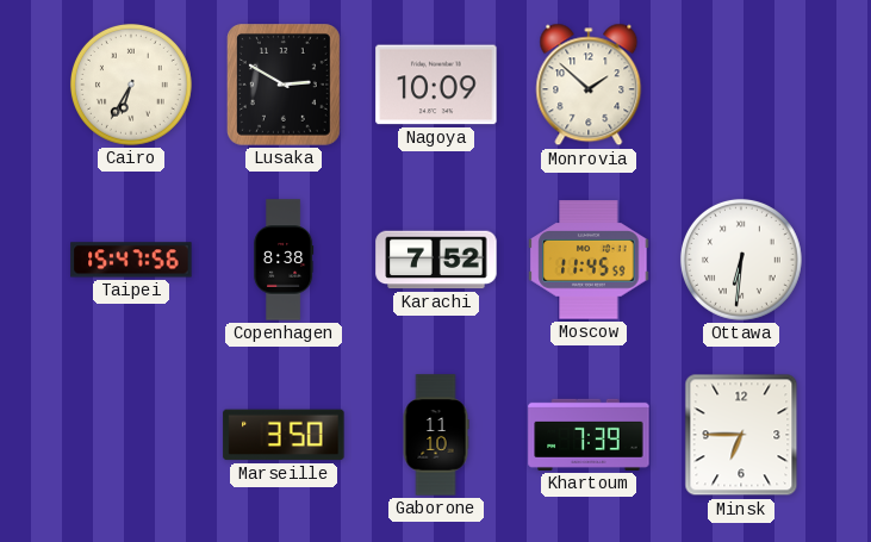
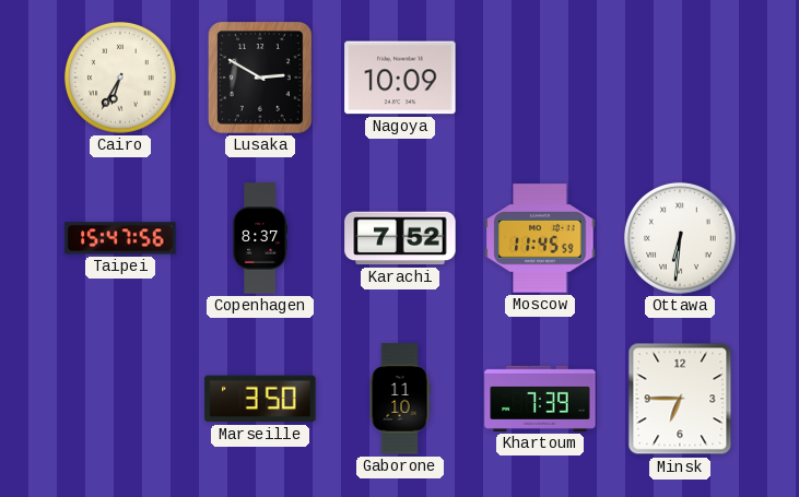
Monrovia: 1:52 -> none (589, 85)
Copenhagen: 8:38 -> 8:37 (260, 238)
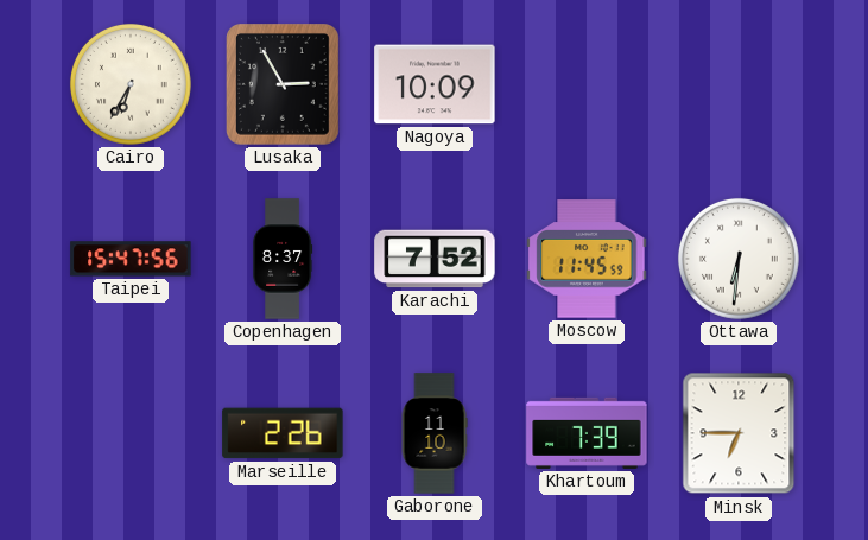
Lusaka: 2:50 -> 2:55 (283, 85)
Marseille: 3:50 -> 2:26 (283, 433)
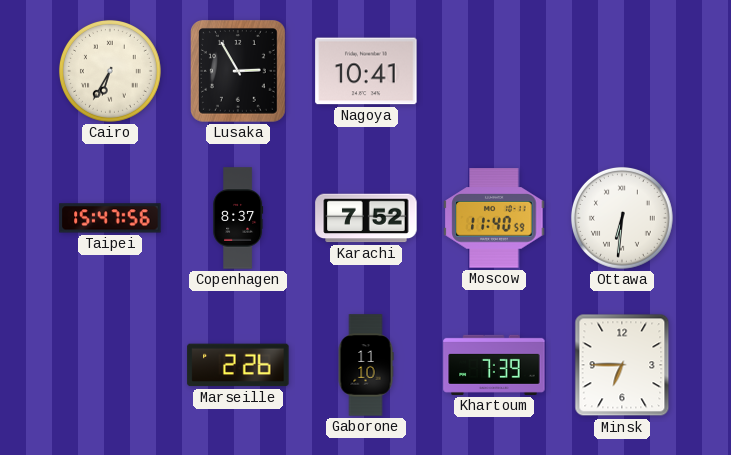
Nagoya: 10:09 -> 10:41 (366, 71)
Moscow: 11:45 -> 11:40 (494, 218)
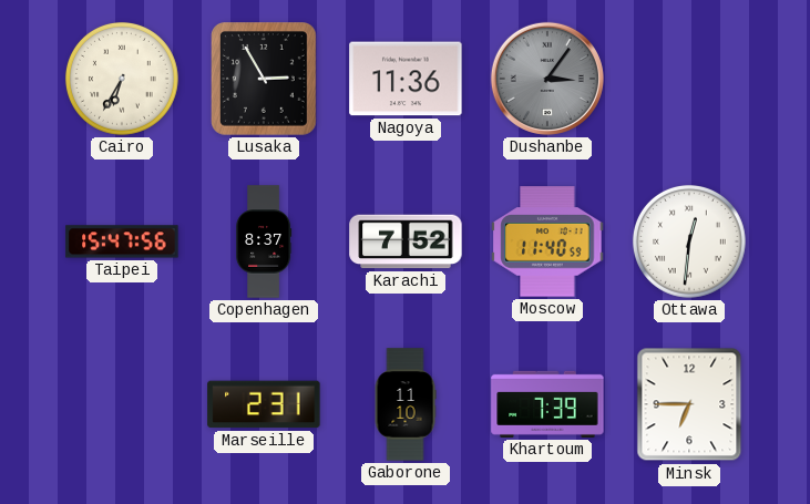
Nagoya: 10:41 -> 11:36 (406, 79)
Dushanbe: none -> 3:06 (547, 79)
Ottawa: 6:31 -> 12:31 (689, 241)
Marseille: 2:26 -> 2:31 (264, 404)
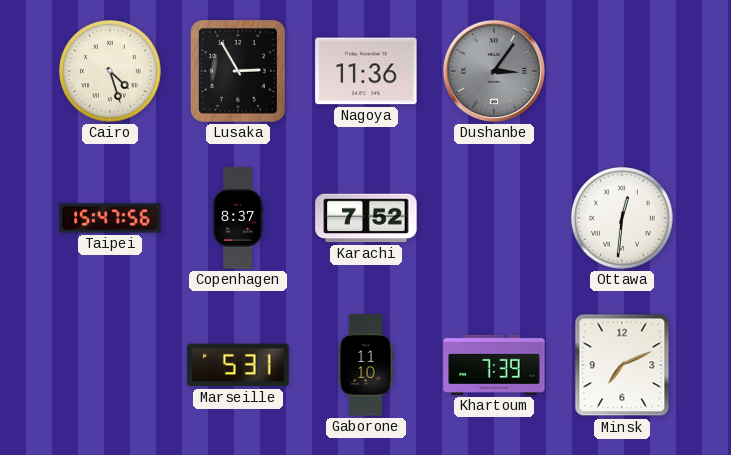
Cairo: 6:35 -> 4:27 (110, 71)
Moscow: 11:40 -> none (547, 241)
Marseille: 2:31 -> 5:31 (238, 365)
Minsk: 6:45 -> 7:11 (622, 365)
